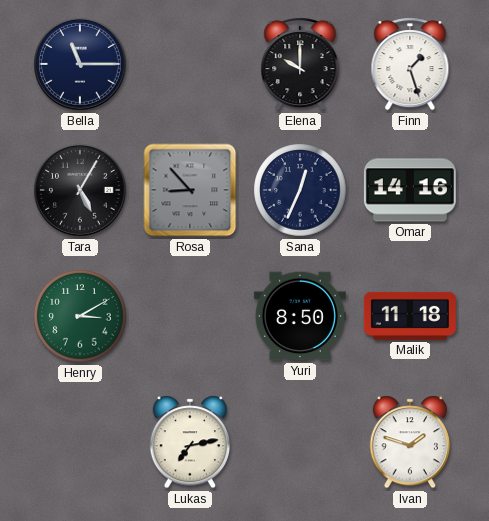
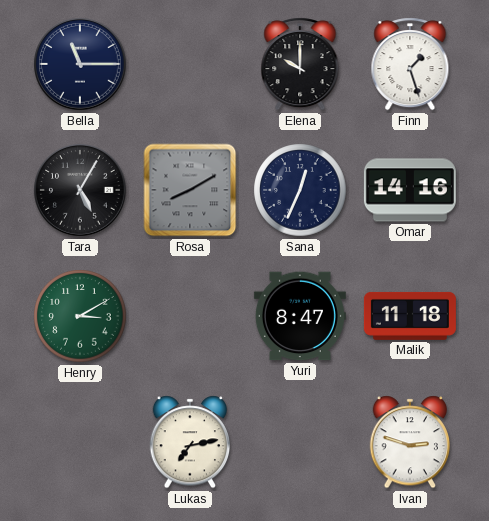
Rosa: 8:53 -> 8:10 (190, 190)
Yuri: 8:50 -> 8:47 (300, 316)
Ivan: 1:48 -> 2:48 (410, 442)
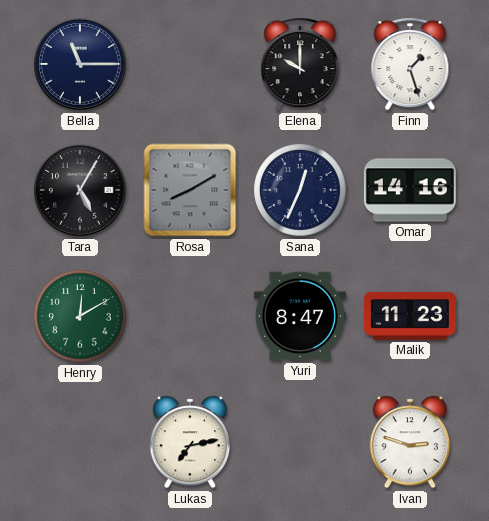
Henry: 3:10 -> 12:10 (80, 316)
Malik: 11:18 -> 11:23 (410, 316)
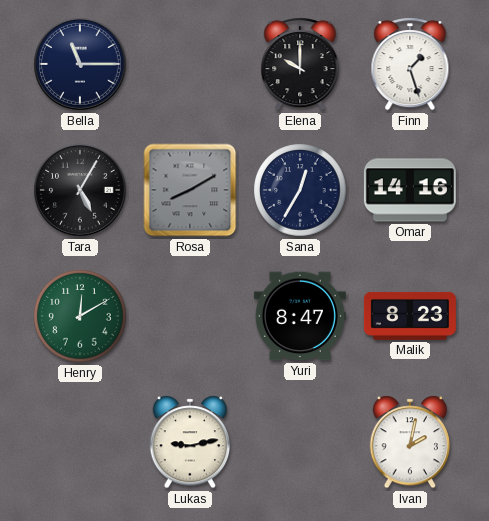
Sana: 12:34 -> 12:35 (300, 190)
Malik: 11:23 -> 8:23 (410, 316)
Lukas: 7:13 -> 9:13 (190, 442)
Ivan: 2:48 -> 2:02 (410, 442)
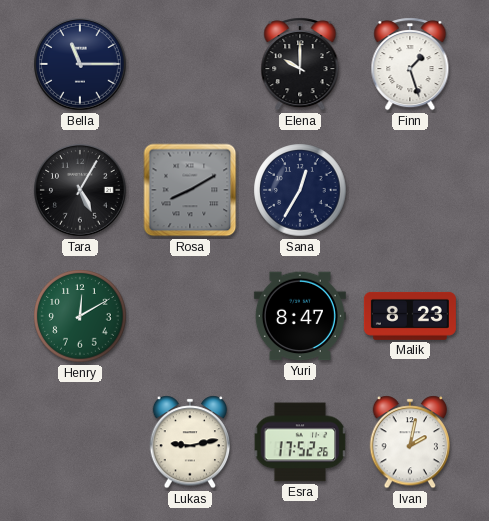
Omar: 14:16 -> none (410, 190)
Esra: none -> 17:52 (300, 442)
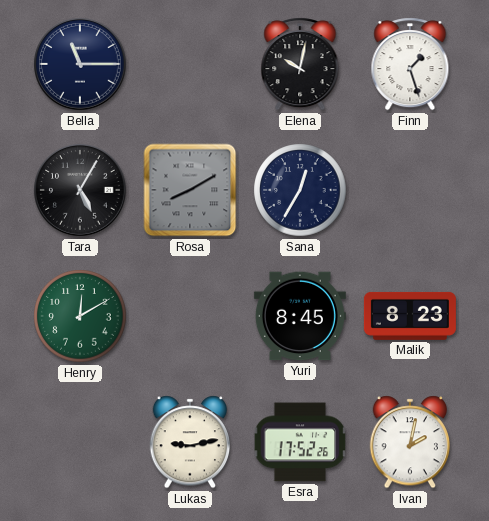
Elena: 10:00 -> 10:02 (300, 64)
Yuri: 8:47 -> 8:45 (300, 316)
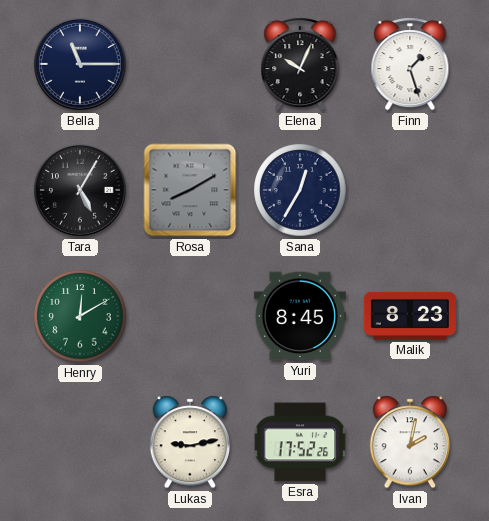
Elena: 10:02 -> 10:04 (300, 64)
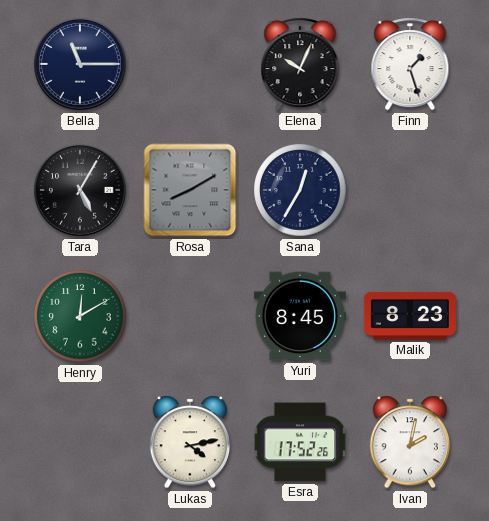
Lukas: 9:13 -> 4:13 (190, 442)
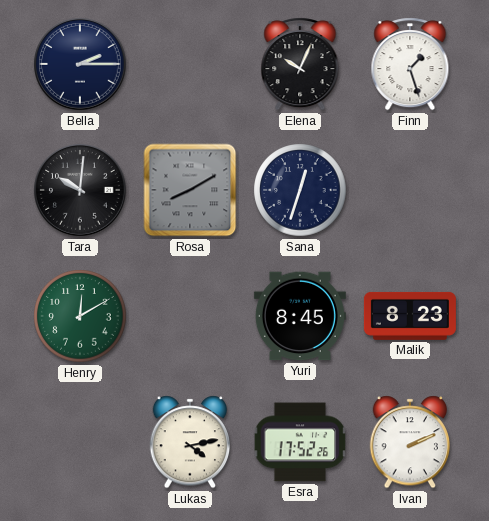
Bella: 11:15 -> 2:15 (80, 64)
Tara: 5:05 -> 10:01 (80, 190)
Sana: 12:35 -> 12:33 (300, 190)
Ivan: 2:02 -> 2:11 (410, 442)
